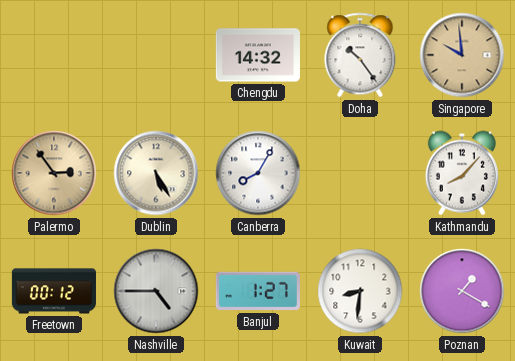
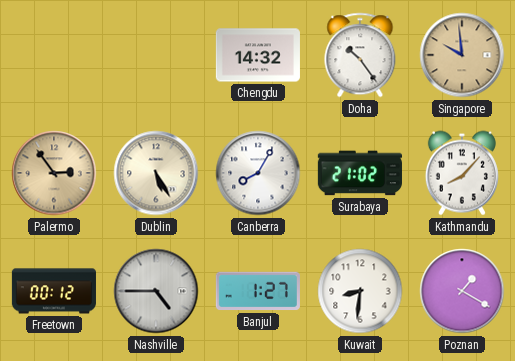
Surabaya: none -> 21:02 (360, 173)
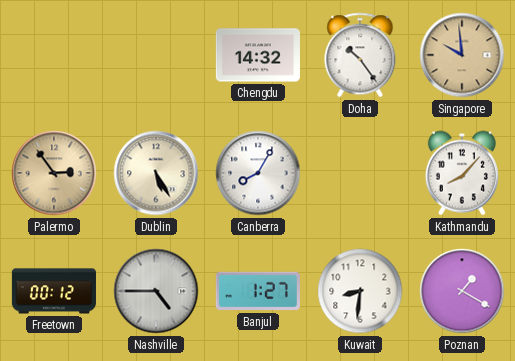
Surabaya: 21:02 -> none (360, 173)
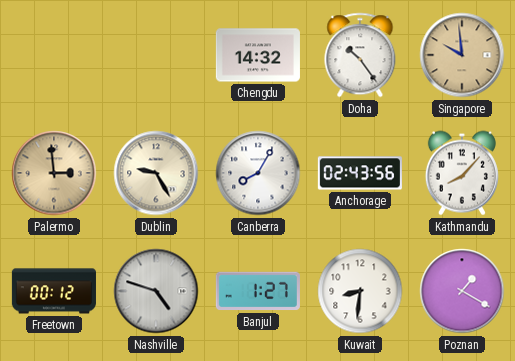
Palermo: 2:54 -> 2:59 (54, 173)
Dublin: 5:25 -> 9:25 (156, 173)
Anchorage: none -> 02:43 (360, 173)
Nashville: 4:45 -> 4:48 (156, 291)
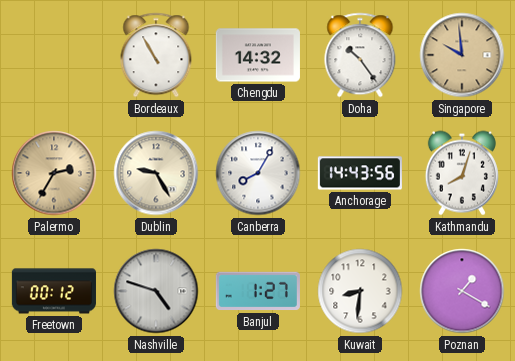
Bordeaux: none -> 10:55 (156, 55)
Palermo: 2:59 -> 2:35 (54, 173)
Anchorage: 02:43 -> 14:43 (360, 173)
Kathmandu: 8:07 -> 8:03 (462, 173)
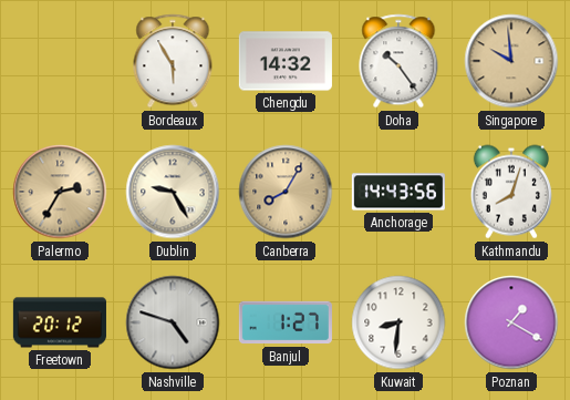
Bordeaux: 10:55 -> 5:55 (173, 61)
Canberra dial: white -> champagne (286, 192)
Freetown: 00:12 -> 20:12 (60, 322)
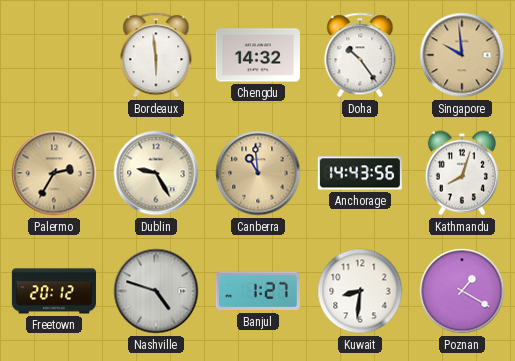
Bordeaux: 5:55 -> 5:59 (156, 55)
Canberra: 8:05 -> 10:59 (258, 173)
